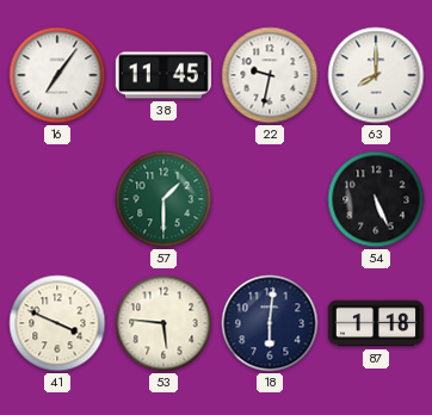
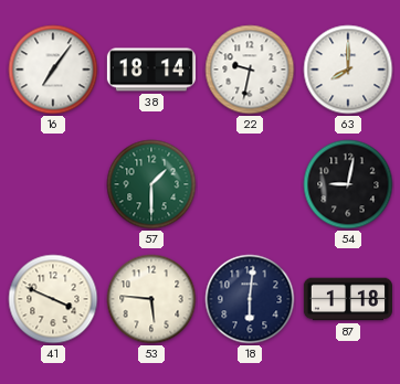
38: 11:45 -> 18:14 (151, 70)
54: 5:26 -> 9:02 (348, 184)
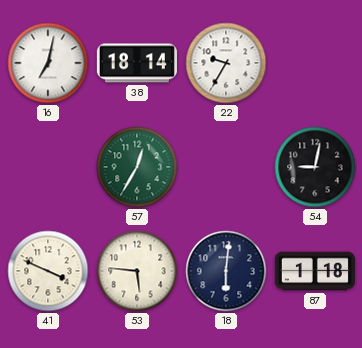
16: 7:06 -> 7:02 (48, 63)
22: 9:32 -> 9:35 (226, 63)
63: 8:00 -> none (348, 70)
57: 1:30 -> 12:35 (137, 167)
